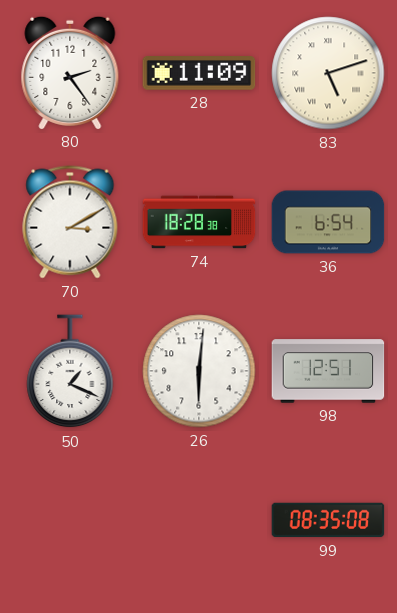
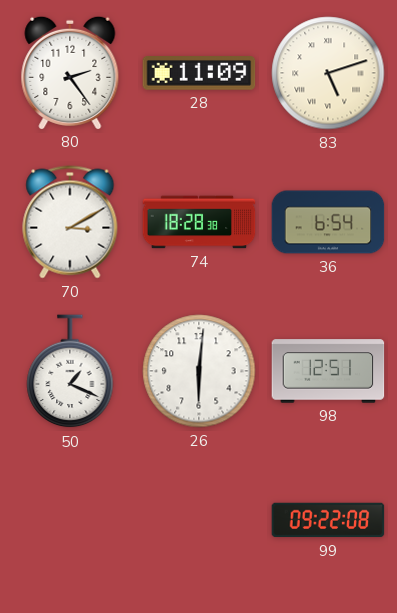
99: 08:35 -> 09:22 (328, 520)
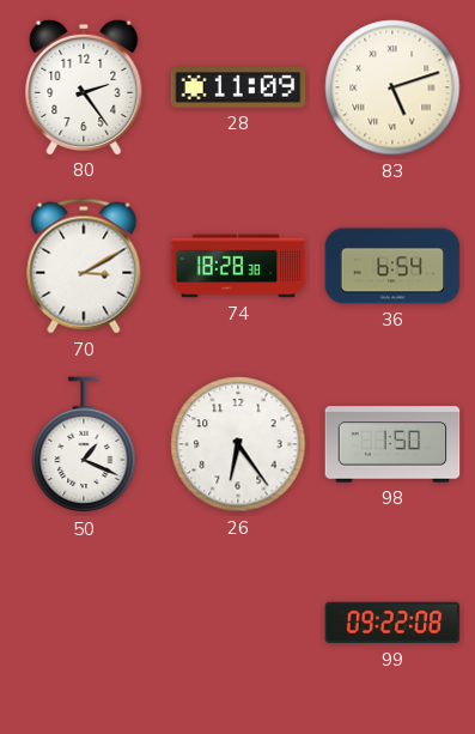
26: 6:01 -> 6:24 (238, 444)
98: 12:51 -> 1:50 (392, 444)
